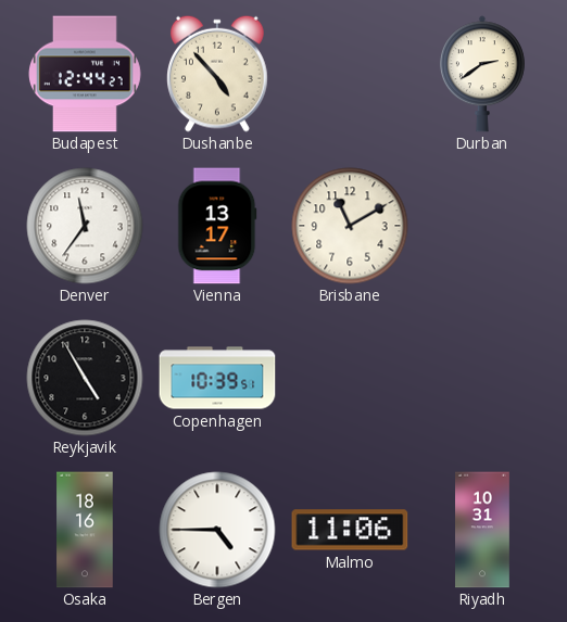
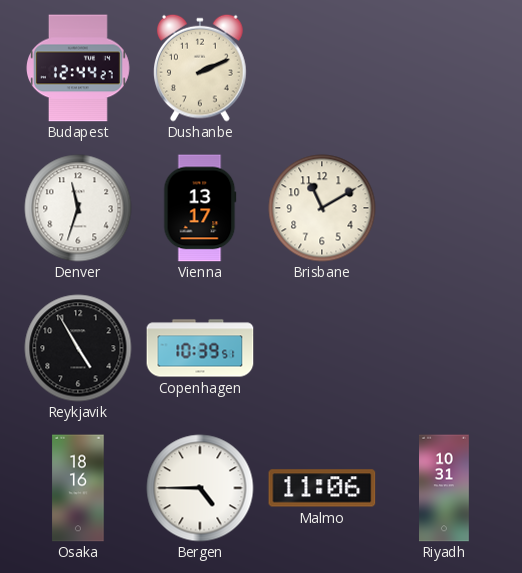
Dushanbe: 4:53 -> 2:11 (201, 68)
Durban: 2:39 -> none (482, 74)
Denver: 11:36 -> 11:33 (78, 208)
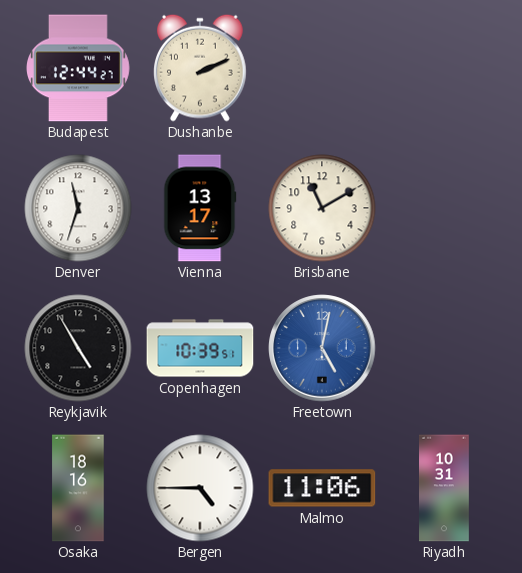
Freetown: none -> 5:02 (322, 348)
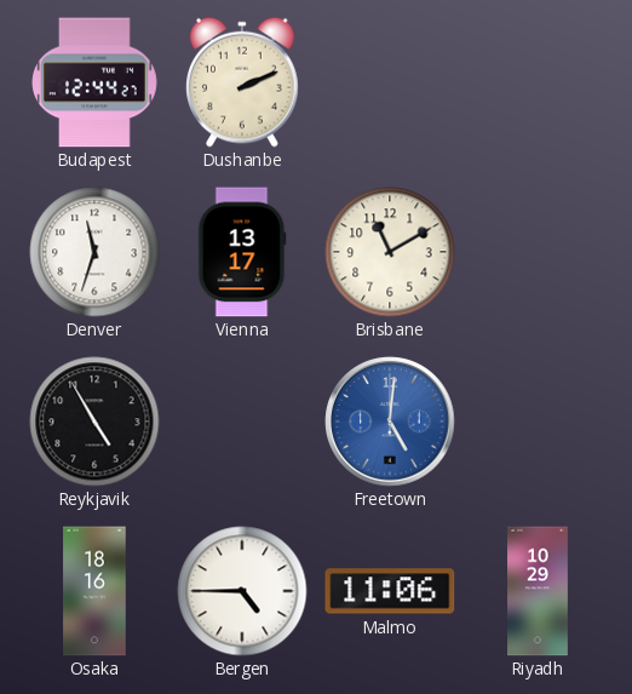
Copenhagen: 10:39 -> none (200, 348)
Freetown: 5:02 -> 5:01 (390, 421)
Riyadh: 10:31 -> 10:29 (539, 591)
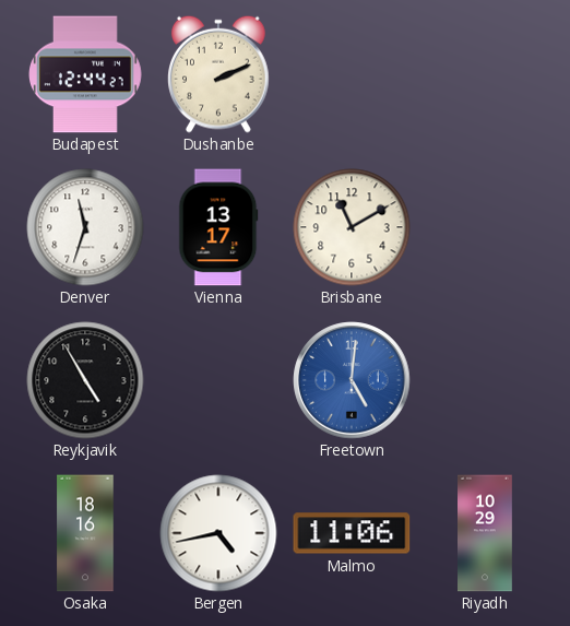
Bergen: 4:45 -> 4:43 (218, 533)
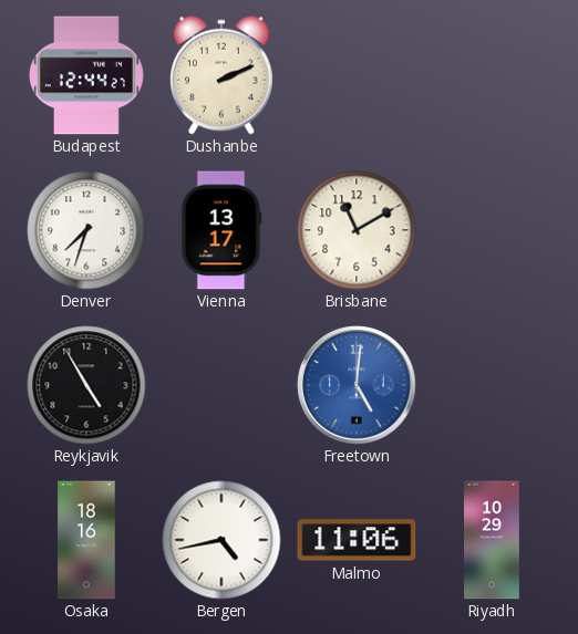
Denver: 11:33 -> 7:33 (86, 230)
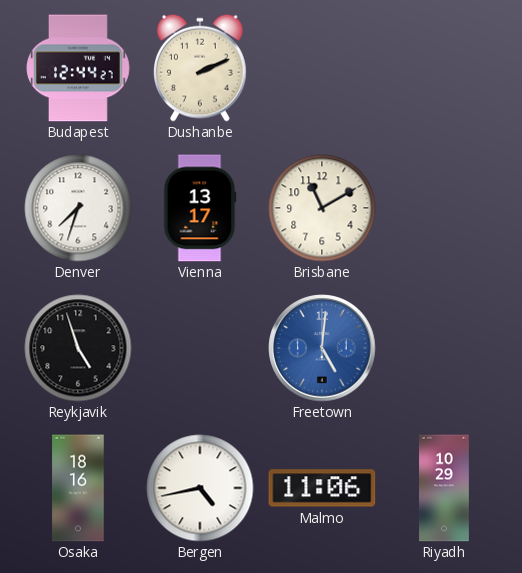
Reykjavik: 4:55 -> 4:57 (78, 348)
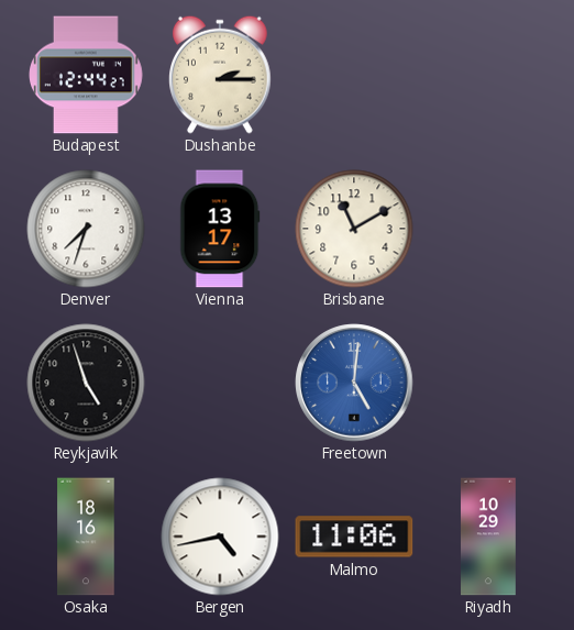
Dushanbe: 2:11 -> 2:15 (221, 75)
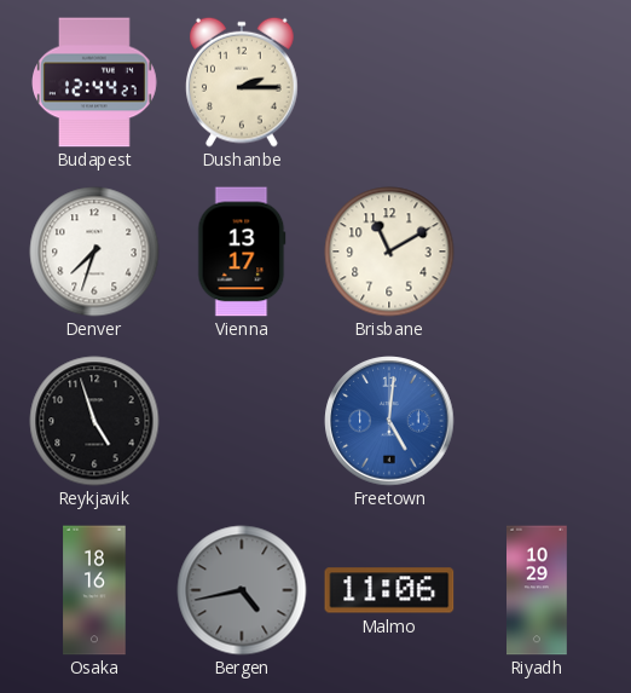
Bergen dial: white -> grey (242, 590)
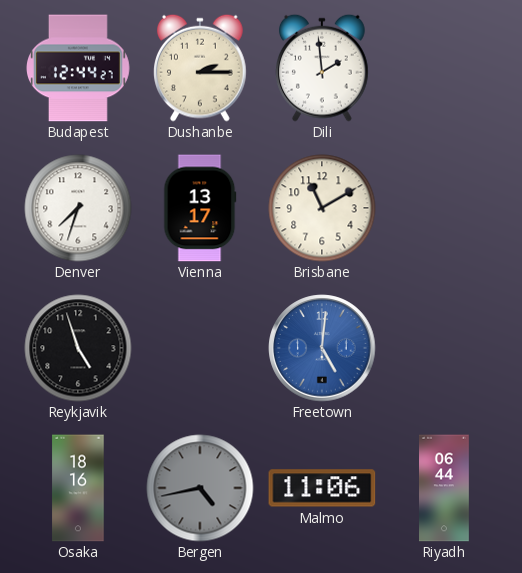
Dili: none -> 1:59 (323, 68)
Riyadh: 10:29 -> 06:44 (445, 488)
